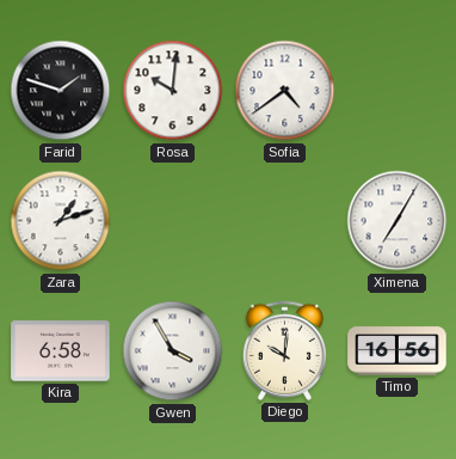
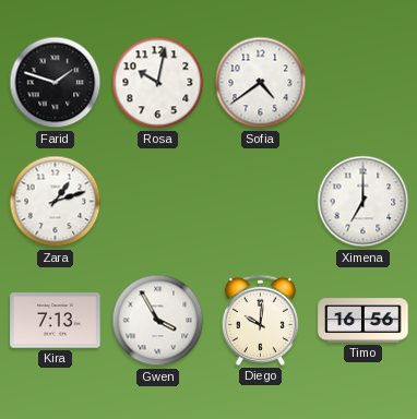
Rosa: 10:01 -> 10:02 (158, 83)
Ximena: 7:05 -> 7:00 (364, 202)
Kira: 6:58 -> 7:13 (56, 321)
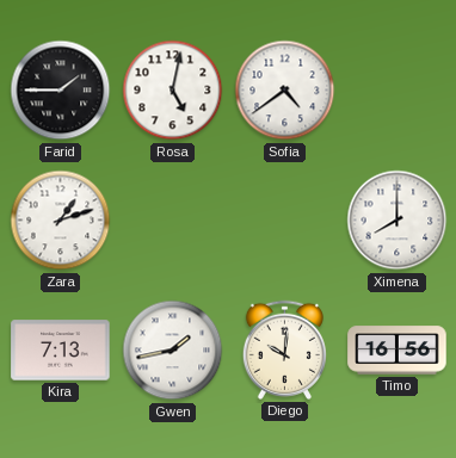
Farid: 1:48 -> 1:45 (61, 91)
Rosa: 10:02 -> 5:02 (173, 91)
Ximena: 7:00 -> 8:00 (398, 221)
Gwen: 3:55 -> 1:43 (173, 351)
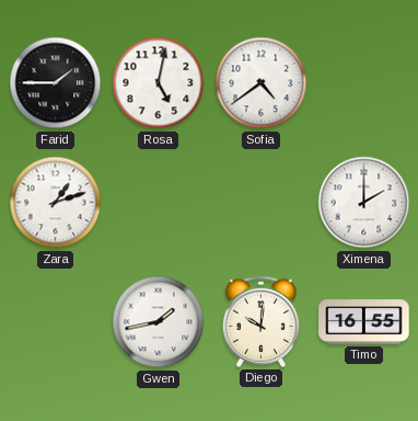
Ximena: 8:00 -> 2:00 (364, 203)
Kira: 7:13 -> none (61, 351)
Timo: 16:56 -> 16:55 (364, 322)
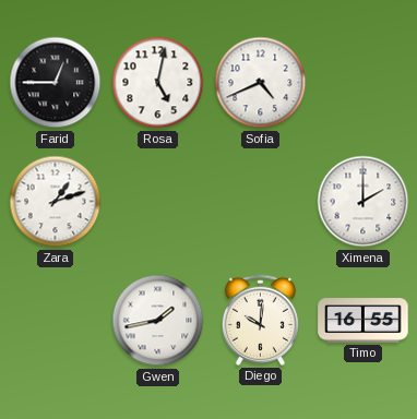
Farid: 1:45 -> 12:45 (56, 83)
Sofia: 4:39 -> 4:41 (261, 83)
